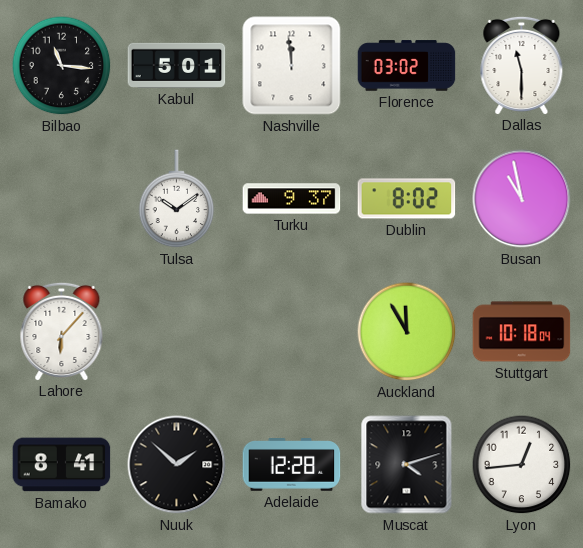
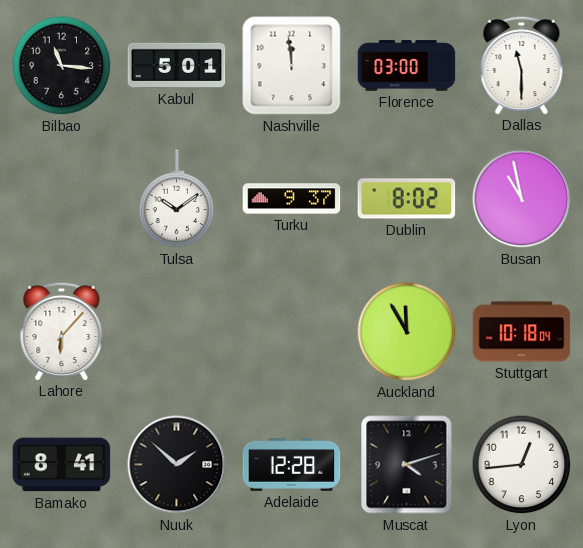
Florence: 03:02 -> 03:00 (407, 66)
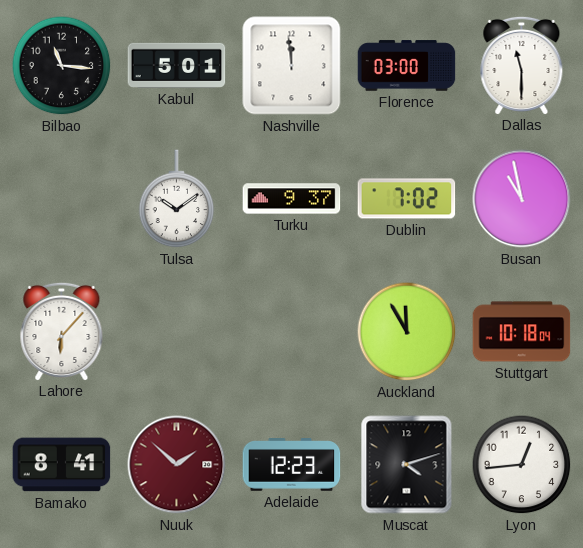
Dublin: 8:02 -> 7:02 (407, 199)
Nuuk dial: black -> burgundy (177, 465)
Adelaide: 12:28 -> 12:23 (292, 465)
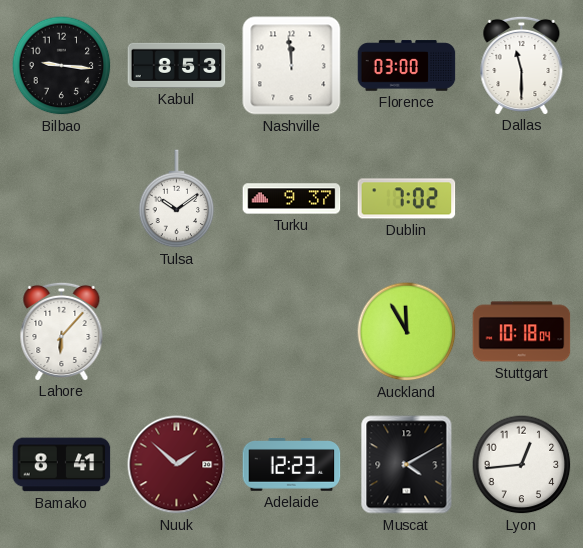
Bilbao: 11:16 -> 9:16 (62, 66)
Kabul: 5:01 -> 8:53 (177, 65)
Busan: 10:58 -> none (522, 199)
Muscat: 4:12 -> 4:10 (407, 465)
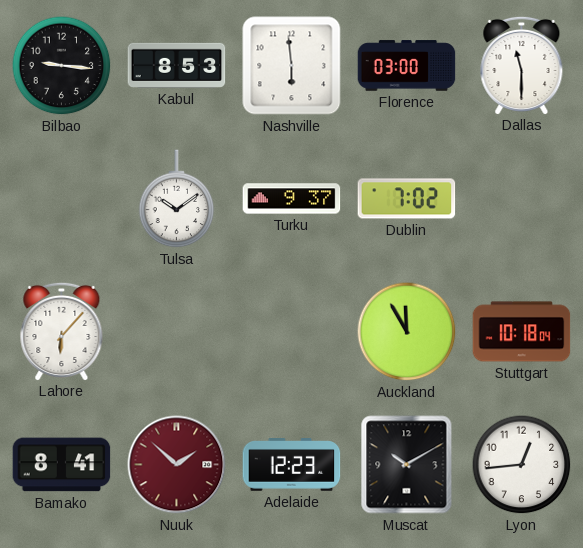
Nashville: 11:59 -> 5:59 (292, 66)
Muscat: 4:10 -> 10:10 (407, 465)
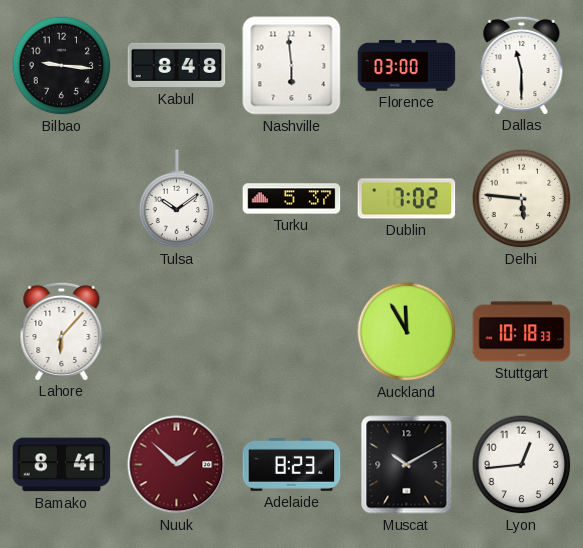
Kabul: 8:53 -> 8:48 (177, 65)
Turku: 9:37 -> 5:37 (292, 199)
Delhi: none -> 5:46 (522, 199)
Stuttgart: 10:18:04 -> 10:18:33 (522, 332)
Adelaide: 12:23 -> 8:23 (292, 465)
